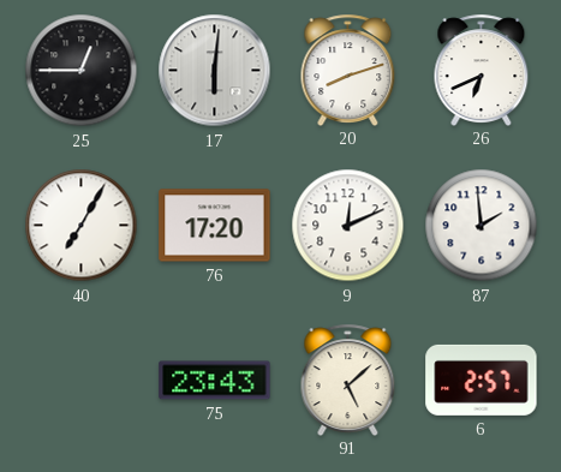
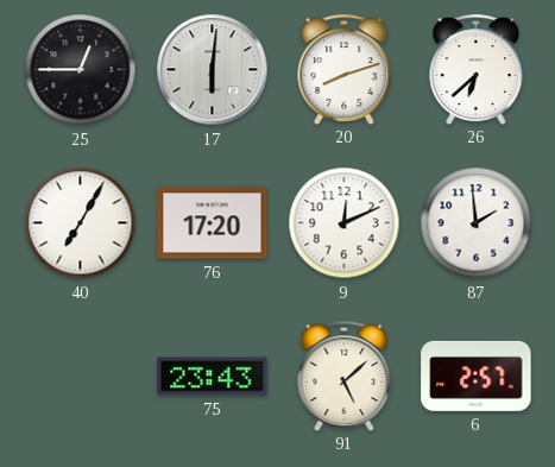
26: 6:41 -> 6:38 (477, 69)
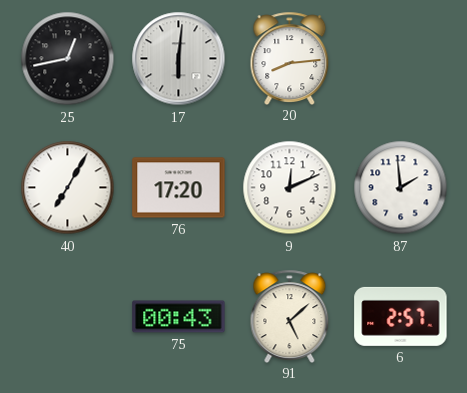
25: 12:45 -> 12:43 (68, 59)
20: 8:12 -> 8:14 (290, 58)
26: 6:38 -> none (477, 69)
75: 23:43 -> 00:43 (179, 317)
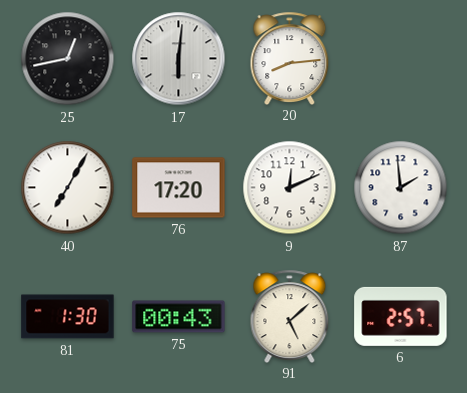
81: none -> 1:30 (68, 317)
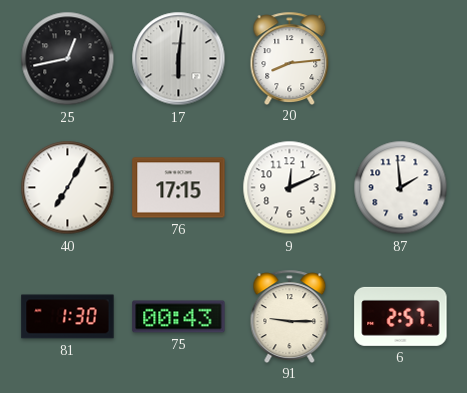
76: 17:20 -> 17:15 (179, 188)
91: 5:08 -> 9:15 (290, 316)
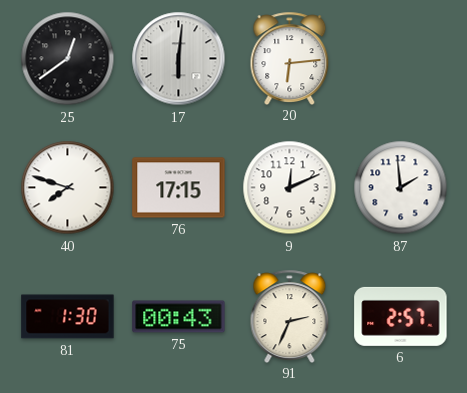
25: 12:43 -> 12:39 (68, 59)
20: 8:14 -> 6:14 (290, 58)
40: 7:05 -> 7:48 (68, 188)
91: 9:15 -> 2:34 (290, 316)
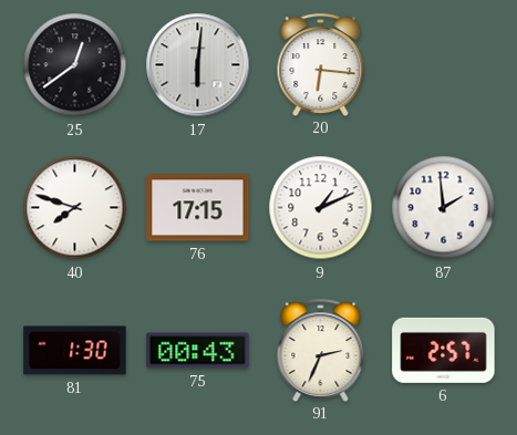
20: 6:14 -> 6:16 (321, 64)
9: 12:11 -> 1:11 (321, 208)
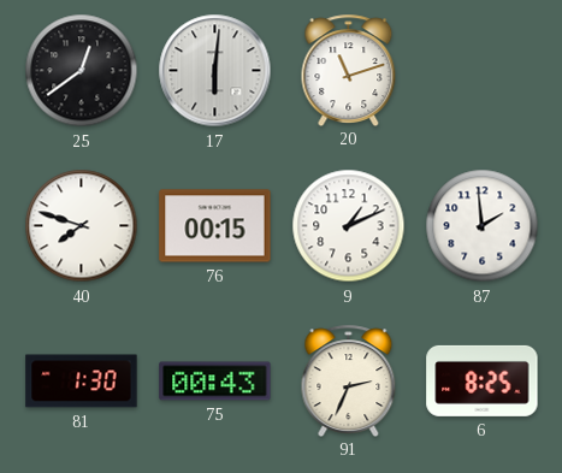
20: 6:16 -> 11:12 (349, 70)
76: 17:15 -> 00:15 (215, 226)
6: 2:57 -> 8:25 (483, 380)
